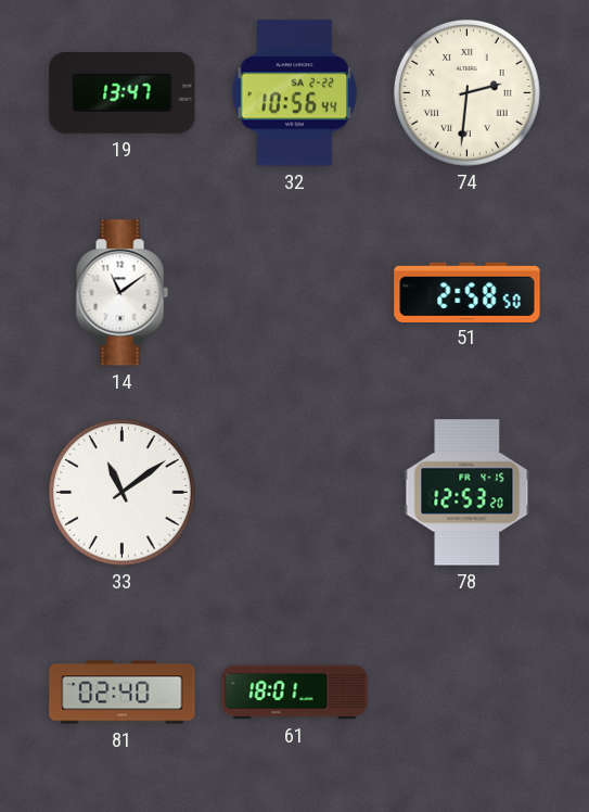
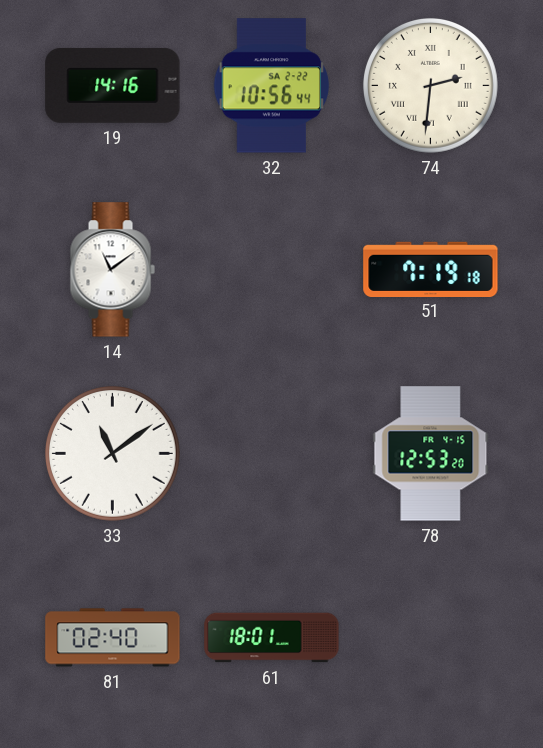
19: 13:47 -> 14:16 (113, 85)
51: 2:58 -> 7:19 (431, 269)
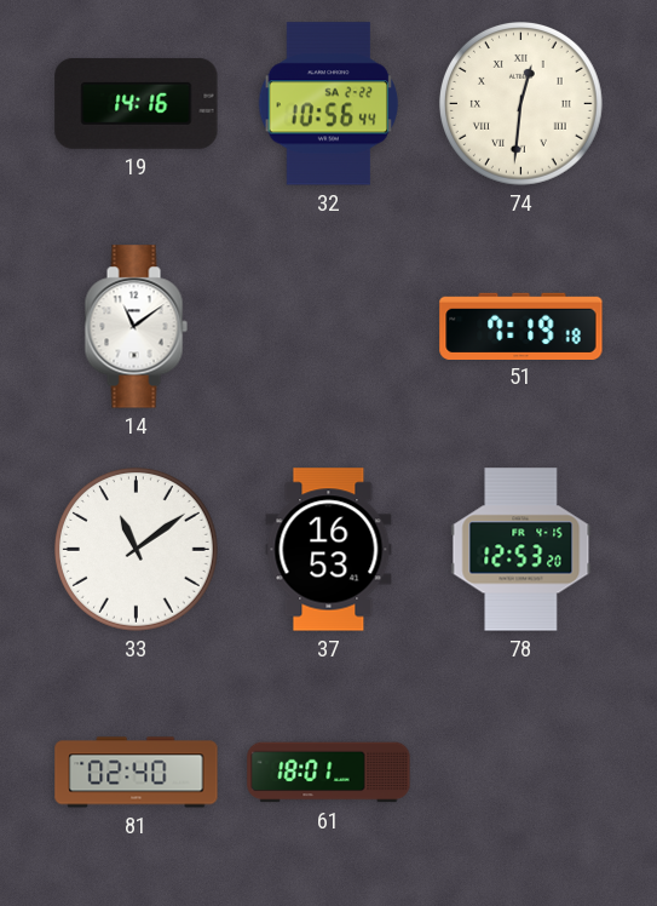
74: 2:31 -> 12:31 (521, 104)
37: none -> 16:53 (329, 550)
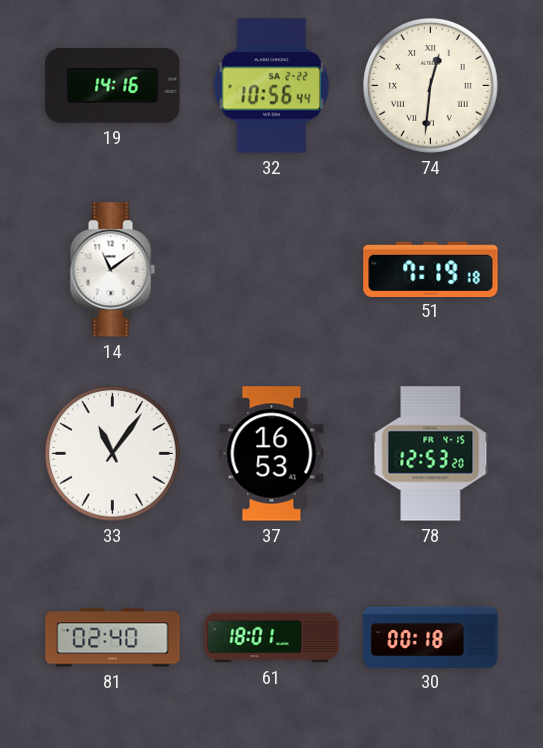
33: 11:09 -> 11:06 (113, 454)
30: none -> 00:18 (431, 637)
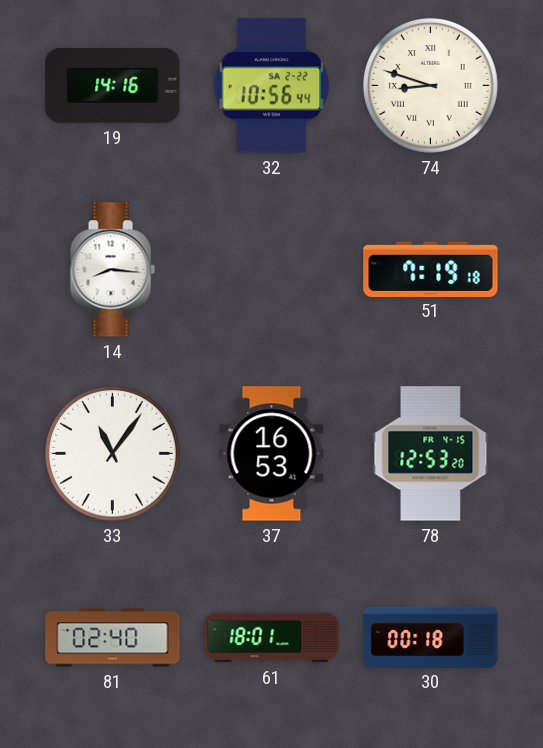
74: 12:31 -> 8:48 (431, 86)
14: 11:09 -> 8:16 (112, 270)
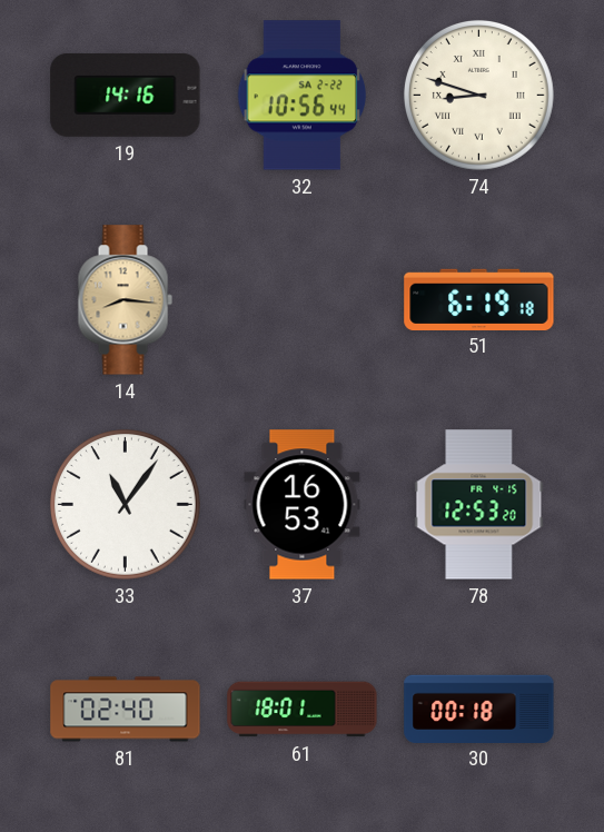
14 dial: white -> champagne (125, 300)
51: 7:19 -> 6:19 (479, 299)
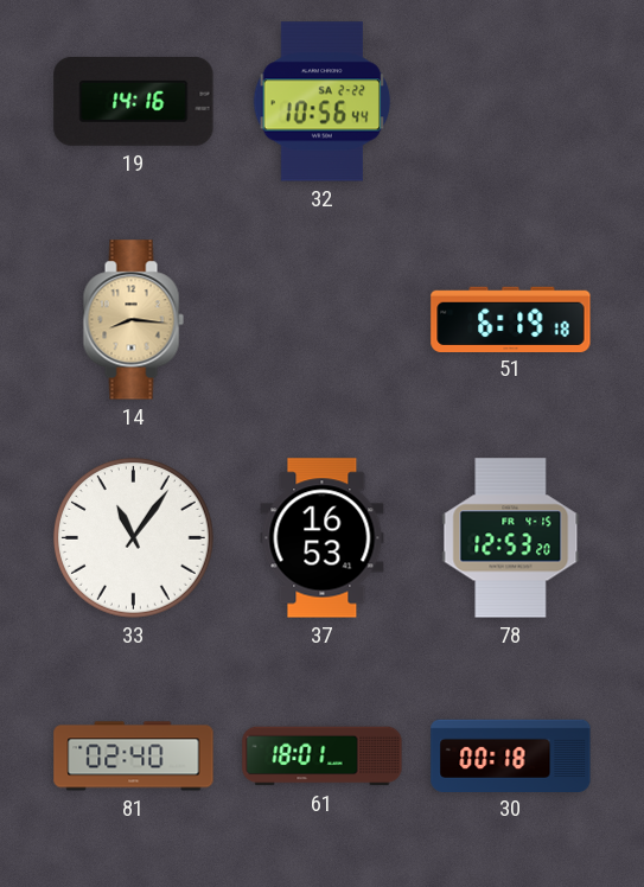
74: 8:48 -> none (479, 96)
